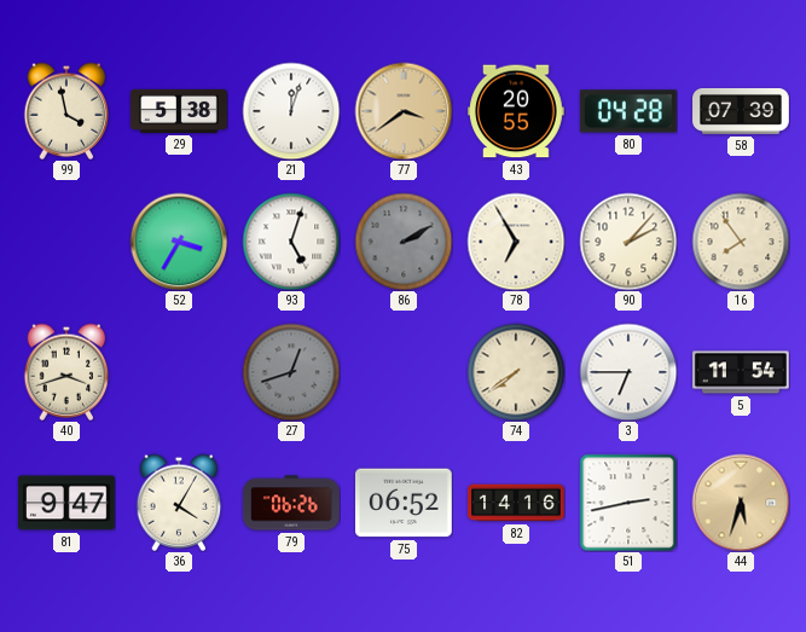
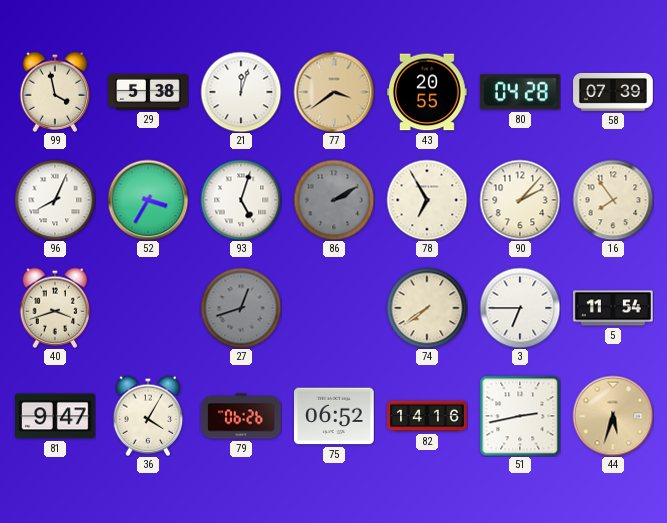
96: none -> 8:04 (55, 200)
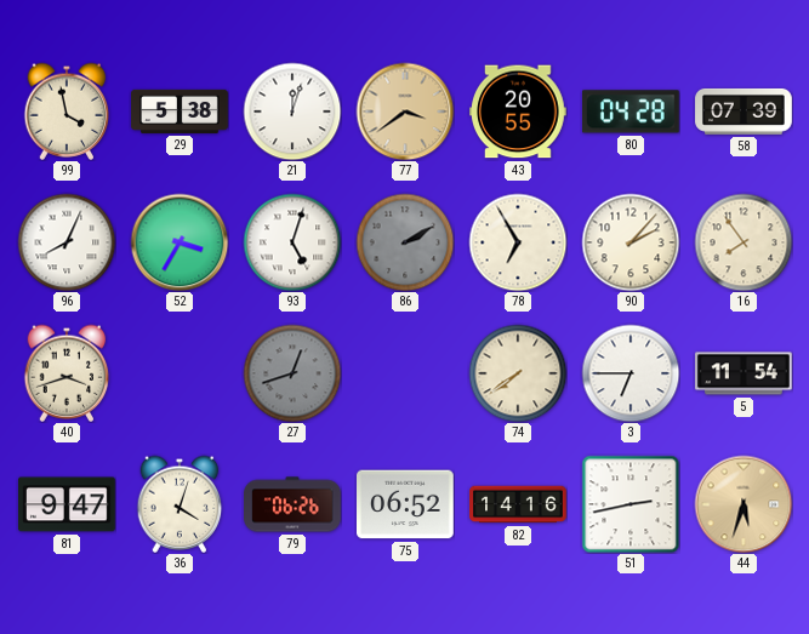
36: 4:05 -> 4:03 (180, 504)
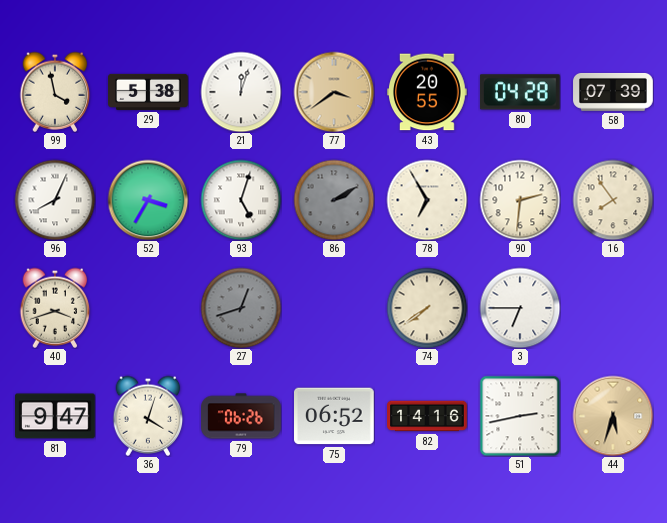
90: 2:07 -> 2:31 (520, 200)
5: 11:54 -> none (745, 373)
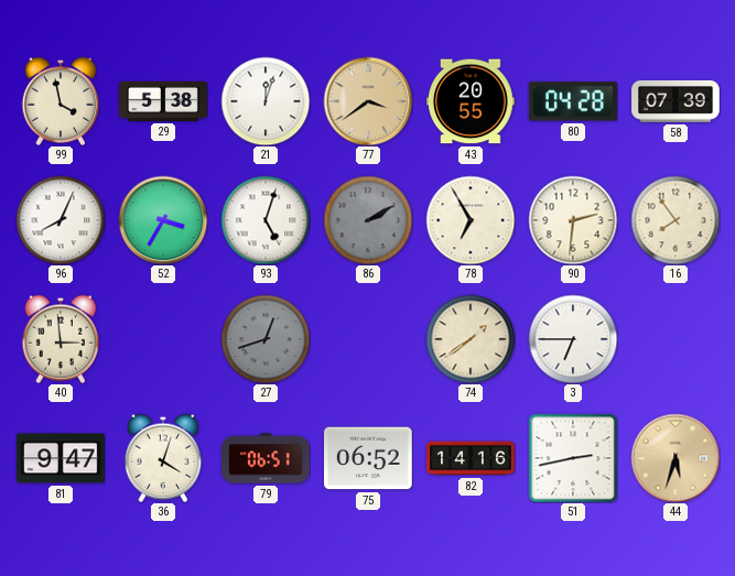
40: 3:42 -> 2:59 (61, 339)
74: 7:39 -> 1:39 (471, 339)
79: 06:26 -> 06:51 (266, 458)
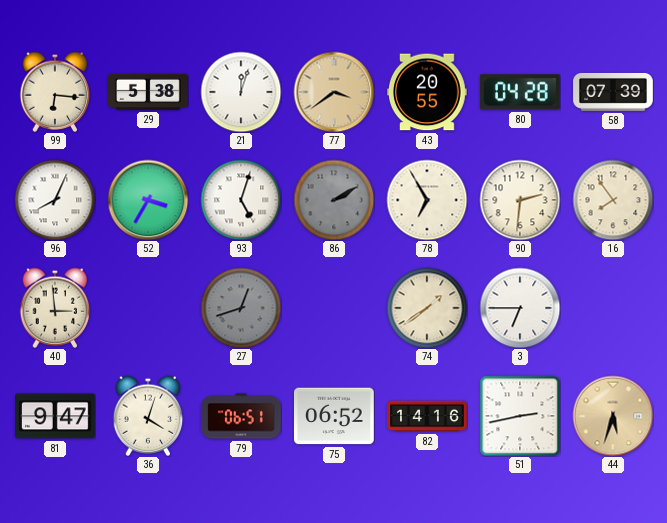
99: 3:58 -> 6:16 (55, 92)
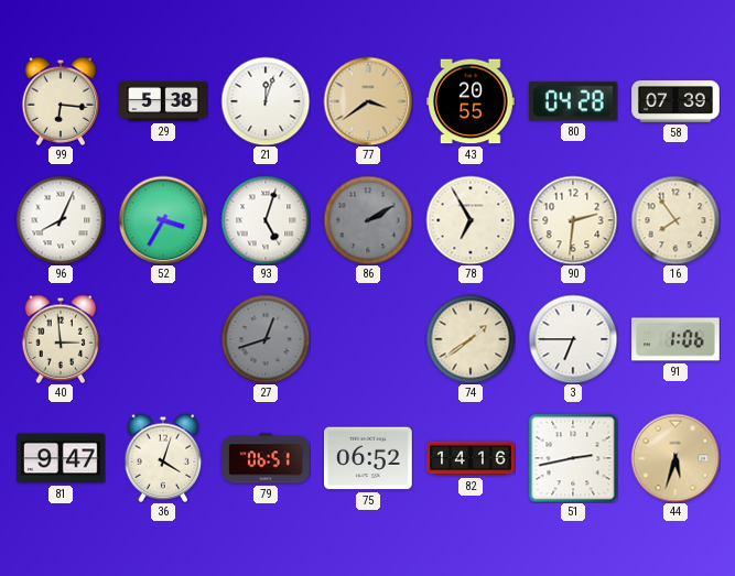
91: none -> 1:06 (677, 339)
